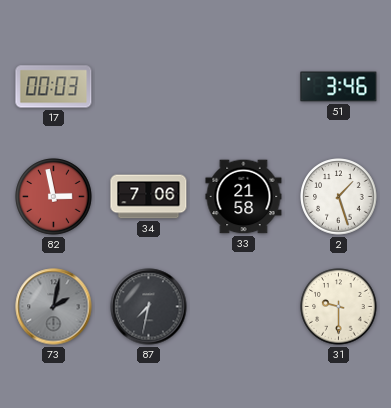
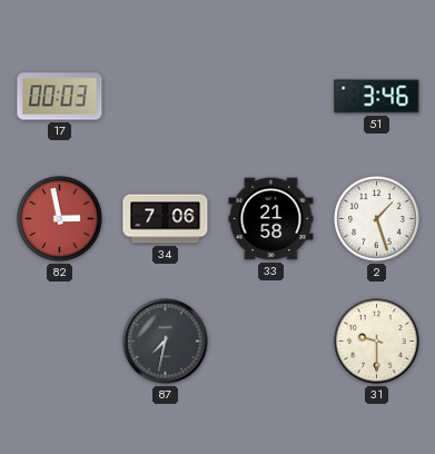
73: 2:02 -> none (54, 307)
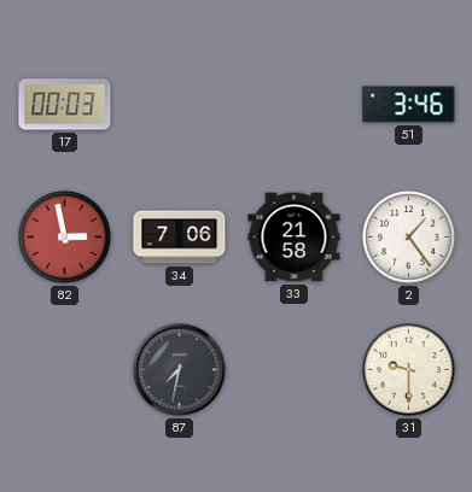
2: 1:27 -> 1:24 (409, 238)
